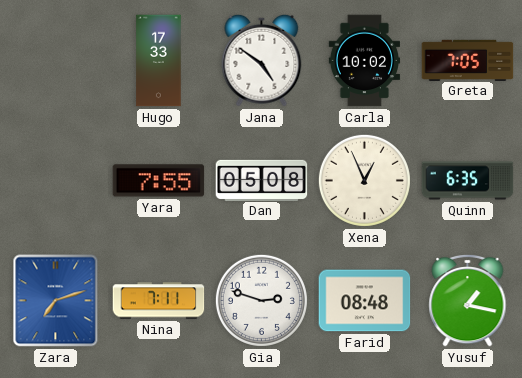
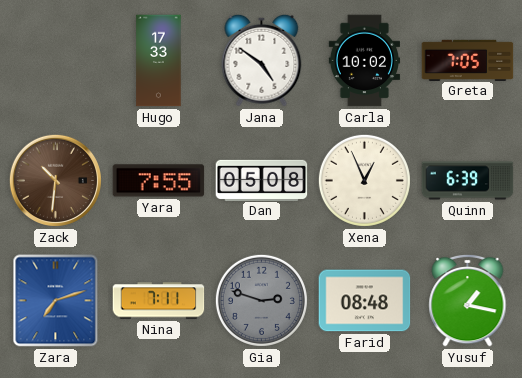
Zack: none -> 10:31 (55, 180)
Quinn: 6:35 -> 6:39 (468, 181)
Gia dial: white -> grey (261, 300)
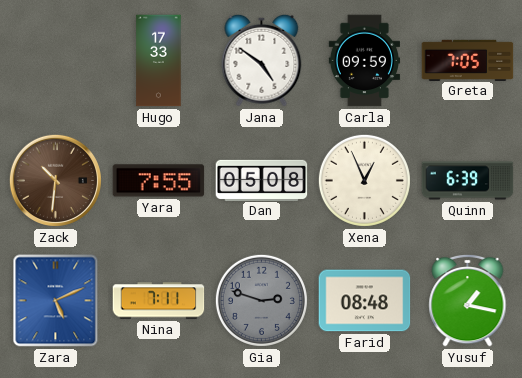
Carla: 10:02 -> 09:59 (364, 61)
Zara: 7:12 -> 5:11 (56, 301)
